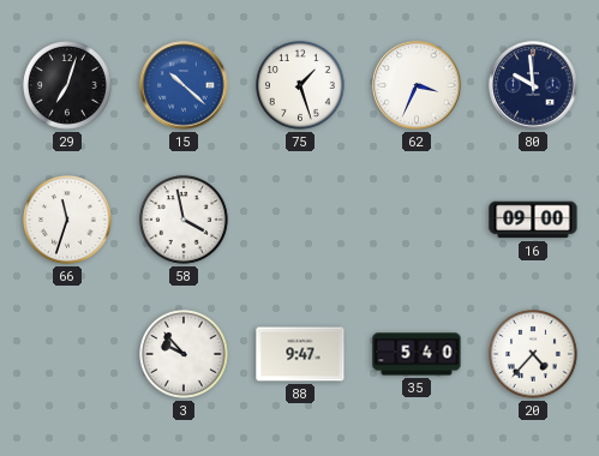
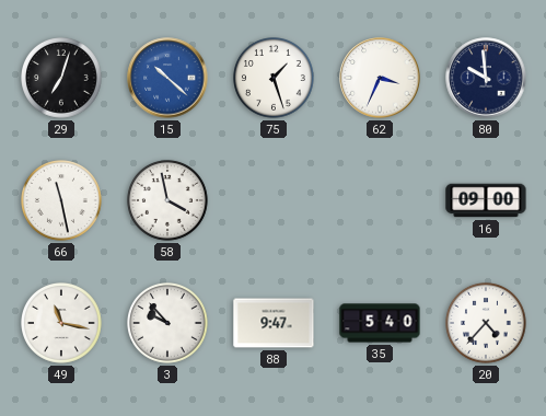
66: 11:33 -> 11:28 (62, 201)
49: none -> 11:17 (62, 324)
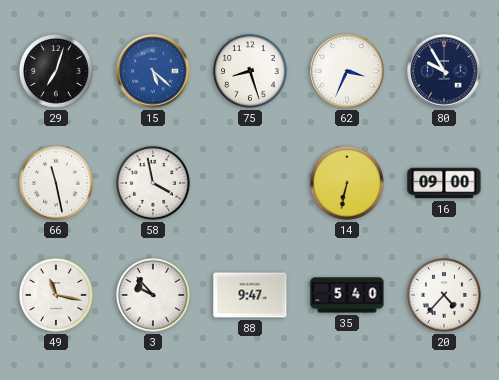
15: 10:22 -> 5:22 (153, 71)
75: 1:27 -> 8:27 (251, 72)
80: 9:59 -> 9:55 (444, 71)
14: none -> 6:32 (348, 184)
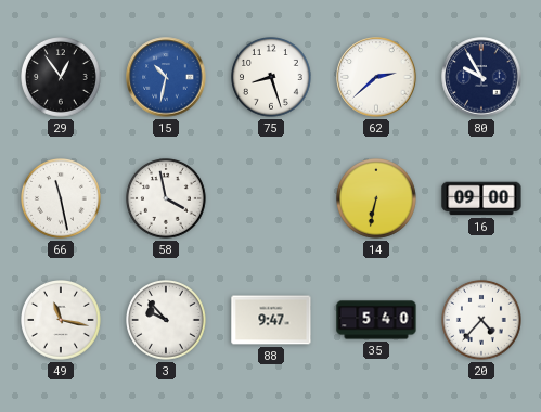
29: 7:03 -> 12:54 (62, 78)
15: 5:22 -> 10:32 (166, 77)
62: 3:34 -> 2:38 (376, 77)
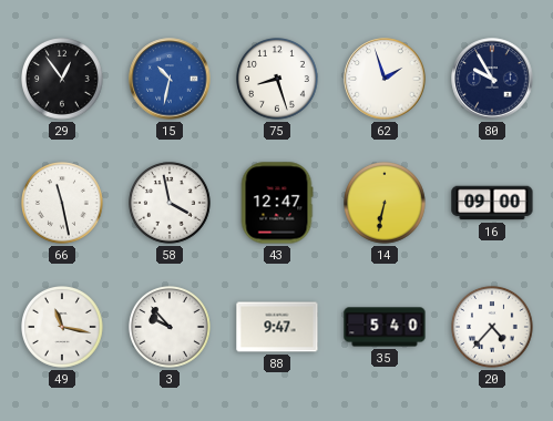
62: 2:38 -> 1:57 (385, 79)
43: none -> 12:47 (277, 203)
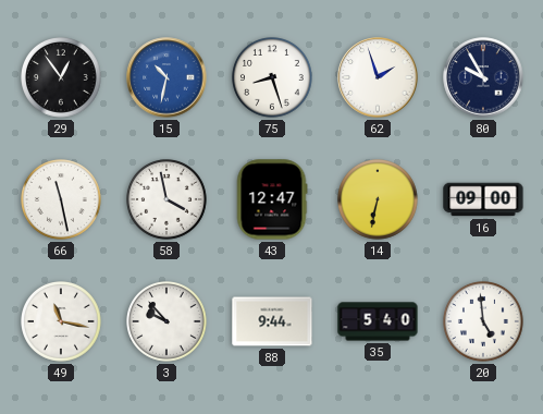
88: 9:47 -> 9:44 (272, 321)
20: 4:37 -> 4:59 (484, 322)
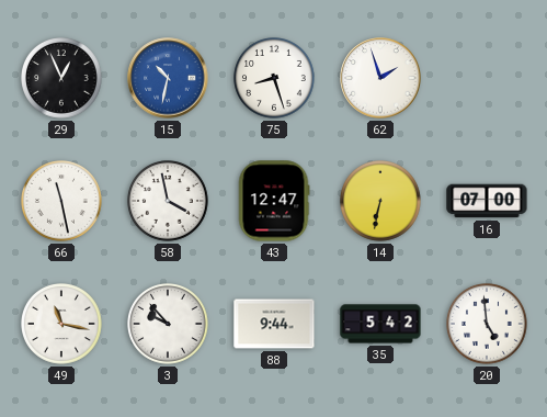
29: 12:54 -> 12:56 (62, 79)
80: 9:55 -> none (483, 77)
16: 09:00 -> 07:00 (487, 201)
35: 5:40 -> 5:42 (380, 324)
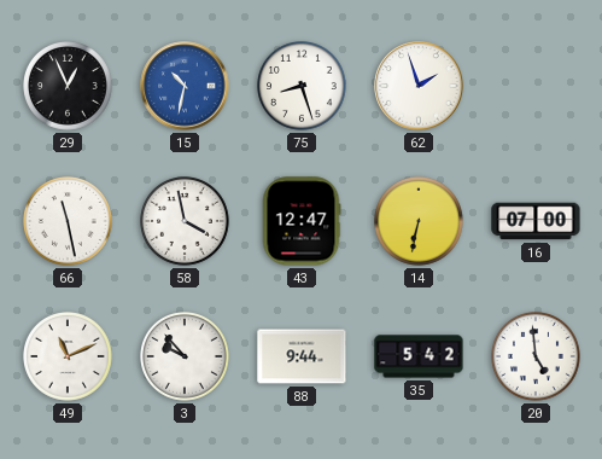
49: 11:17 -> 11:11 (69, 358)
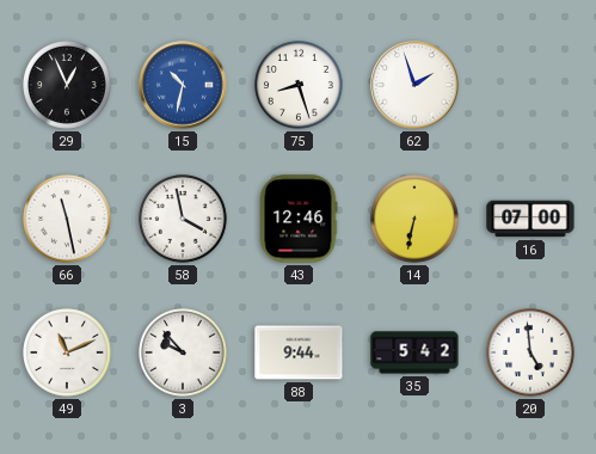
43: 12:47 -> 12:46 (299, 219)
